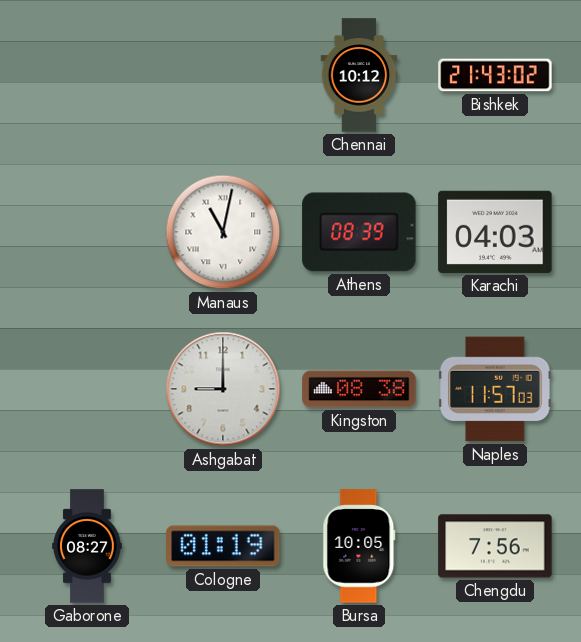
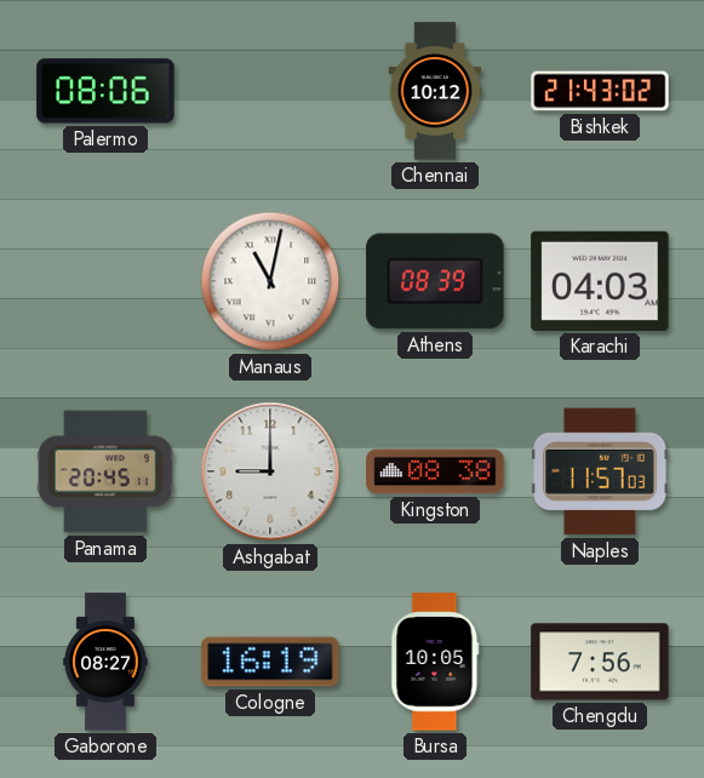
Palermo: none -> 08:06 (105, 91)
Panama: none -> 20:45 (105, 471)
Cologne: 01:19 -> 16:19 (270, 662)
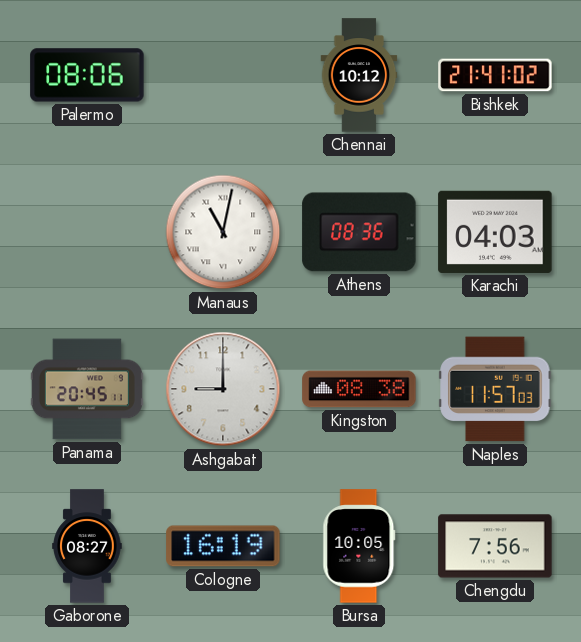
Bishkek: 21:43 -> 21:41 (495, 75)
Athens: 08:39 -> 08:36 (359, 232)
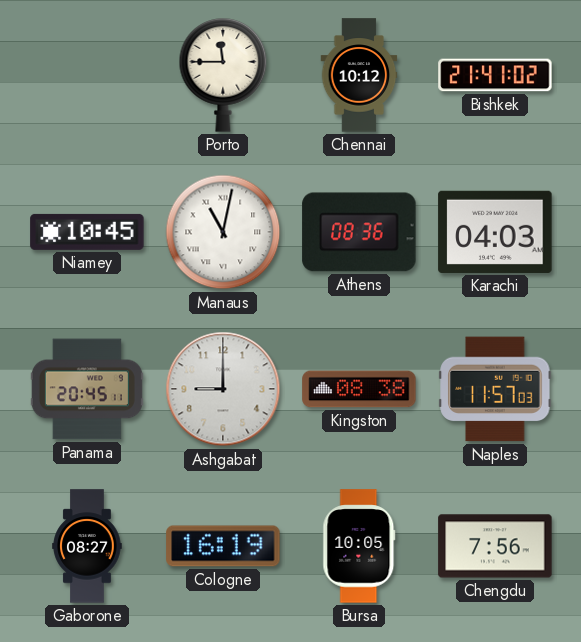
Palermo: 08:06 -> none (87, 75)
Porto: none -> 11:45 (223, 75)
Niamey: none -> 10:45 (87, 232)
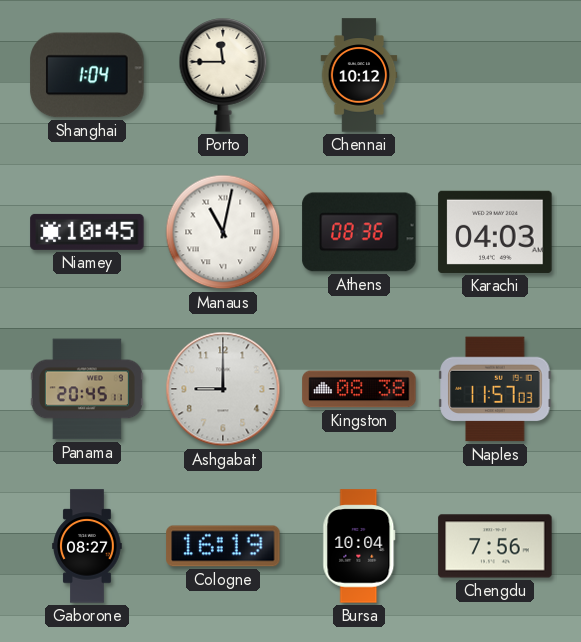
Shanghai: none -> 1:04 (87, 75)
Bishkek: 21:41 -> none (495, 75)
Bursa: 10:05 -> 10:04 (359, 546)
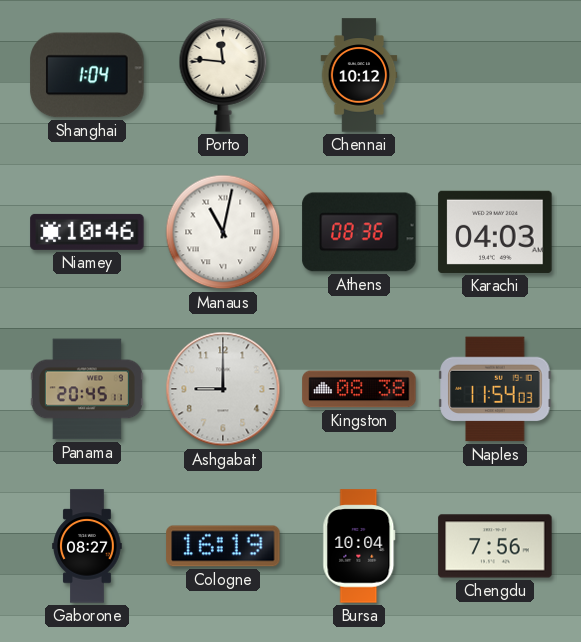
Porto: 11:45 -> 11:46 (223, 75)
Niamey: 10:45 -> 10:46 (87, 232)
Naples: 11:57 -> 11:54 (495, 389)
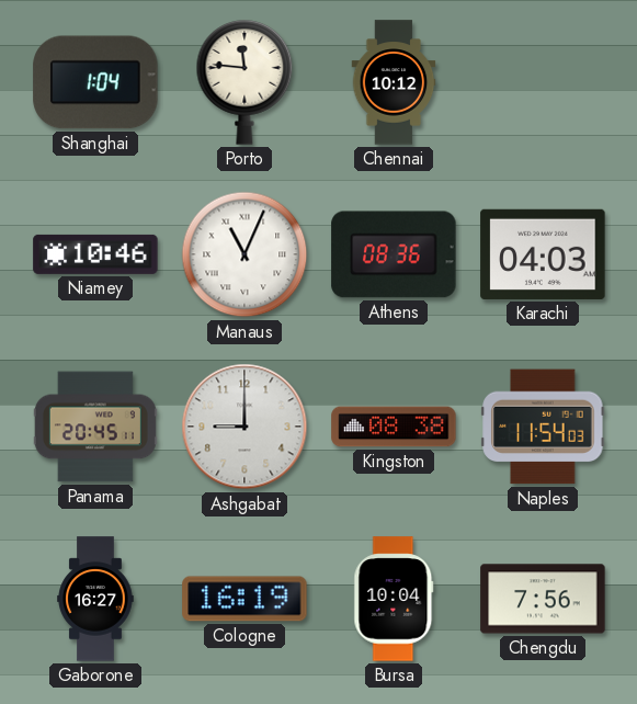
Manaus: 11:02 -> 11:04 (244, 254)
Gaborone: 08:27 -> 16:27 (95, 599)
